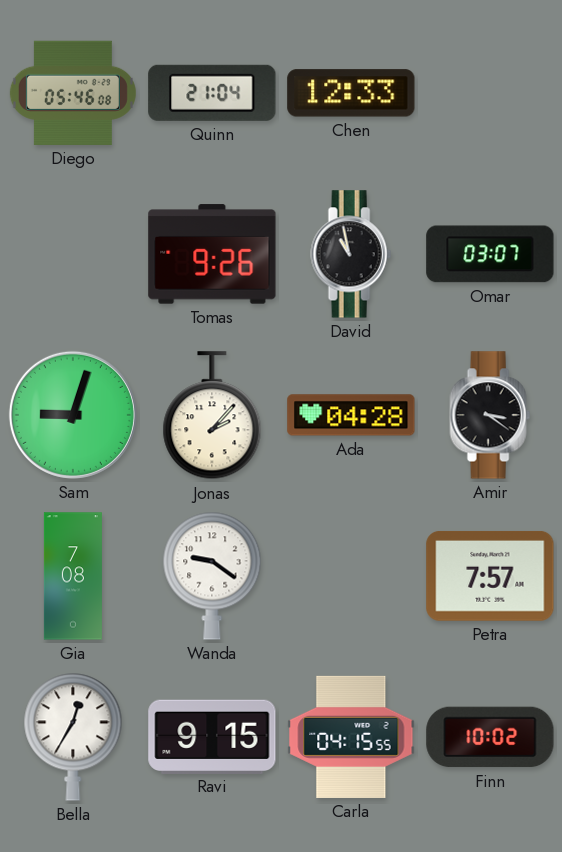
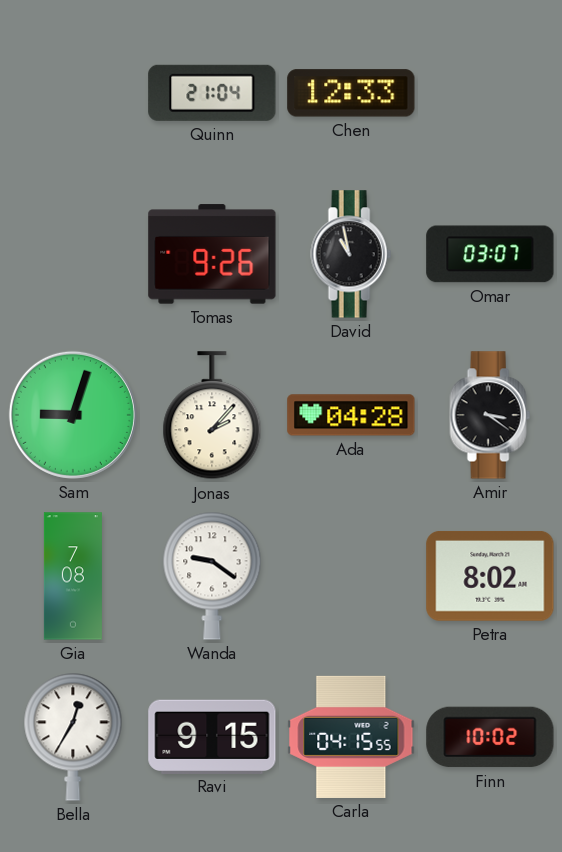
Diego: 05:46 -> none (73, 93)
Petra: 7:57 -> 8:02 (490, 576)
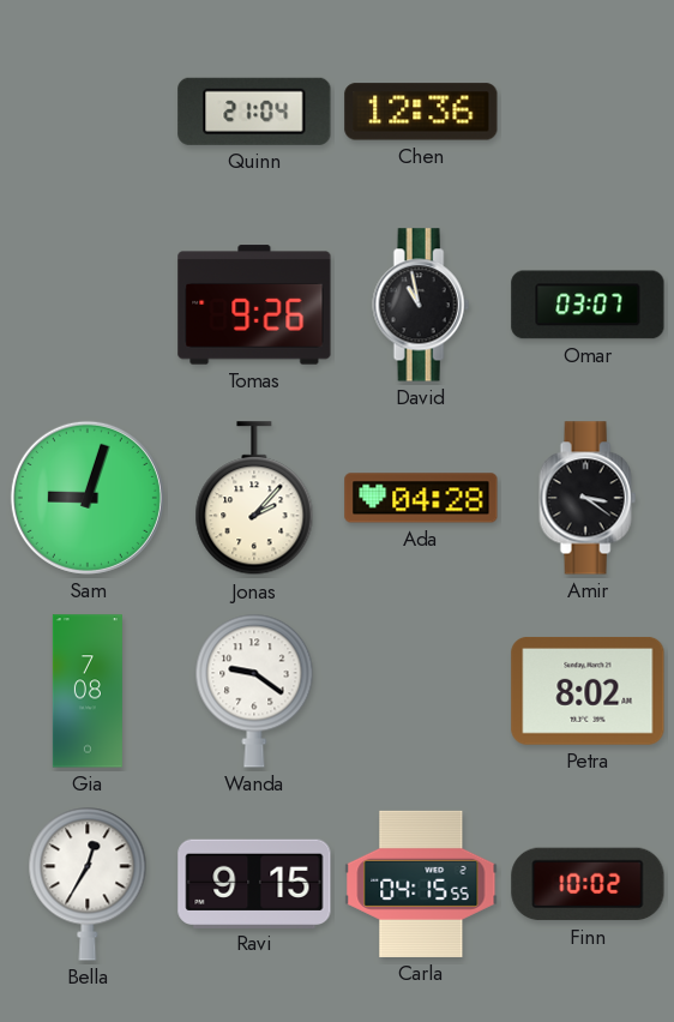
Chen: 12:33 -> 12:36 (421, 112)
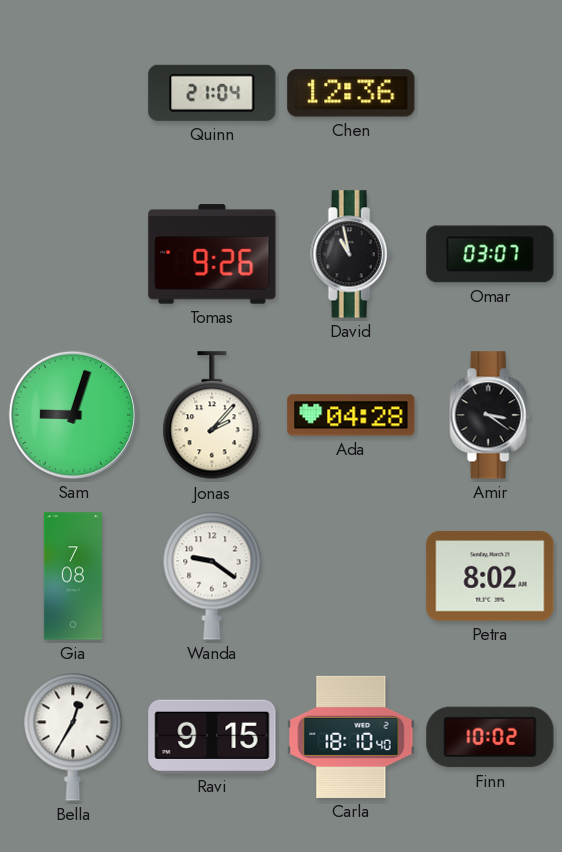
Carla: 04:15 -> 18:10 (351, 737)
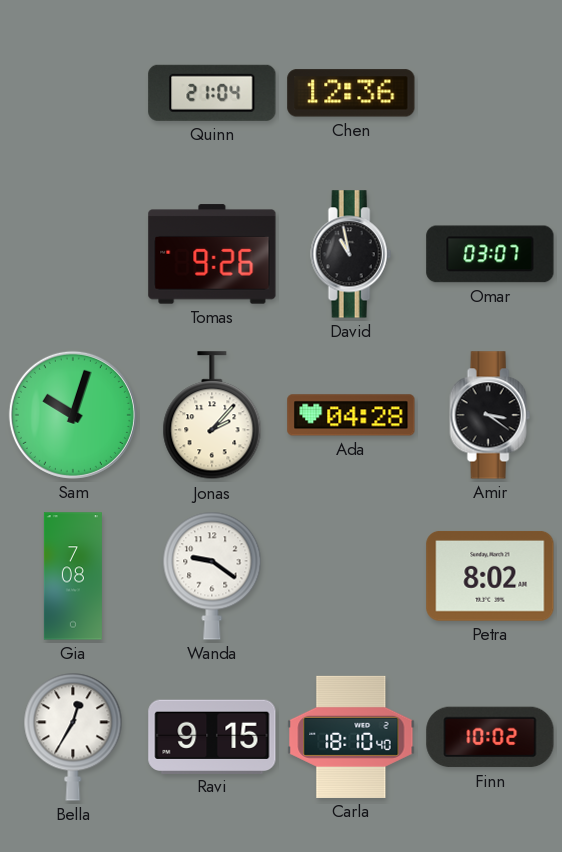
Sam: 9:03 -> 10:03 (73, 415)
